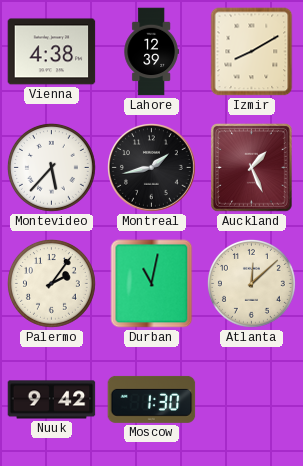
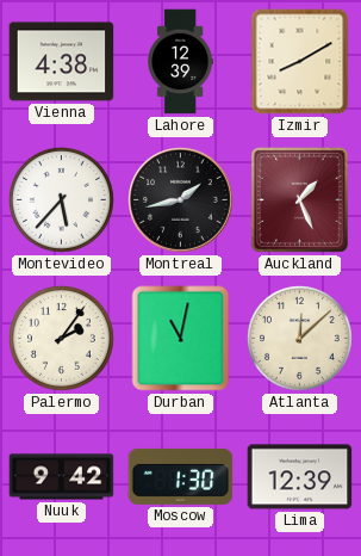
Lima: none -> 12:39 (300, 477)
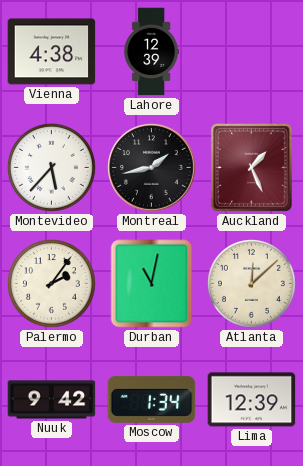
Izmir: 8:10 -> none (300, 62)
Moscow: 1:30 -> 1:34 (152, 399)
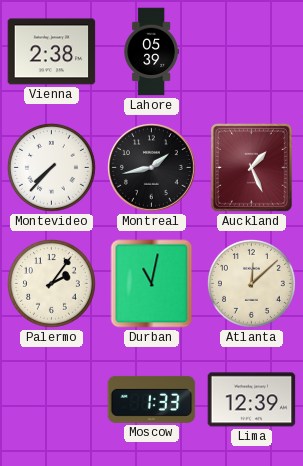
Vienna: 4:38 -> 2:38 (52, 52)
Lahore: 12:39 -> 05:39 (151, 52)
Montevideo: 5:37 -> 7:37 (51, 167)
Nuuk: 9:42 -> none (52, 400)
Moscow: 1:34 -> 1:33 (152, 399)
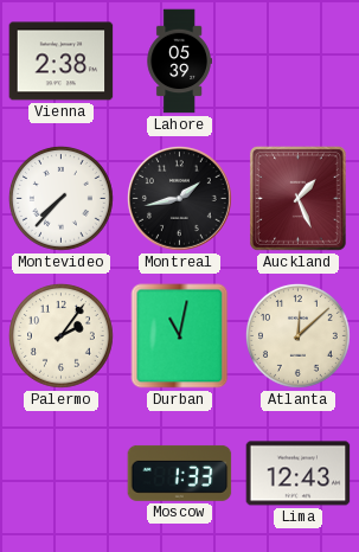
Lima: 12:39 -> 12:43 (299, 474)
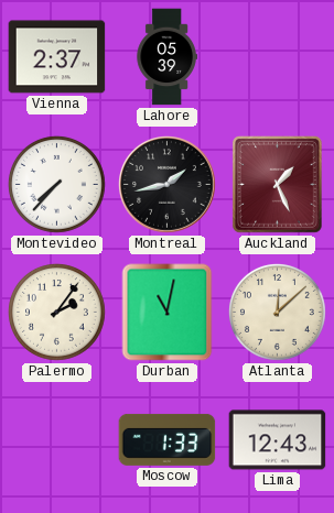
Vienna: 2:38 -> 2:37 (57, 57)
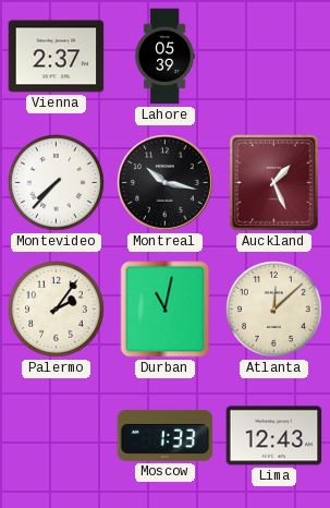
Montreal: 1:43 -> 10:17 (166, 183)
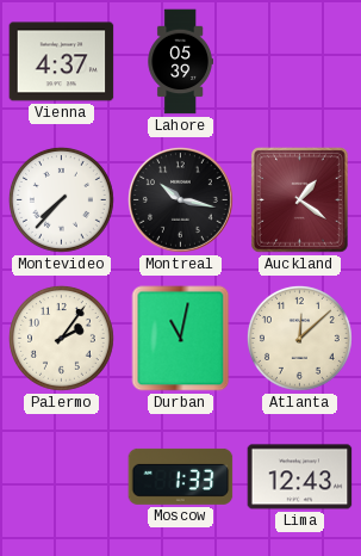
Vienna: 2:37 -> 4:37 (62, 62)
Auckland: 1:26 -> 1:21 (299, 199)
